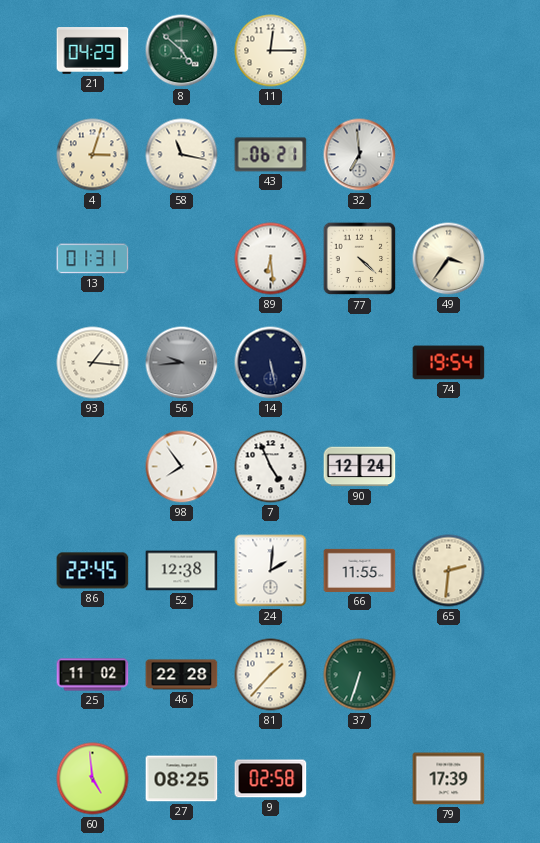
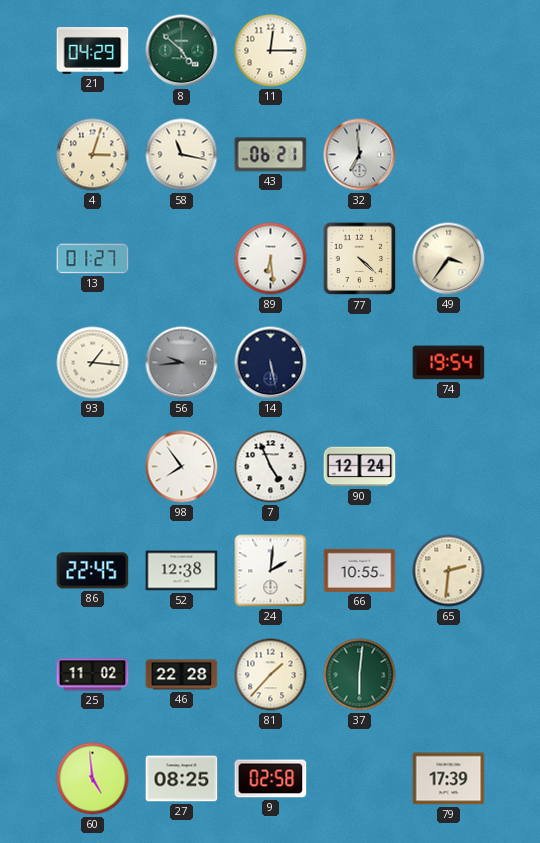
13: 01:31 -> 01:27 (93, 259)
66: 11:55 -> 10:55 (360, 570)
37: 6:33 -> 6:01 (360, 675)
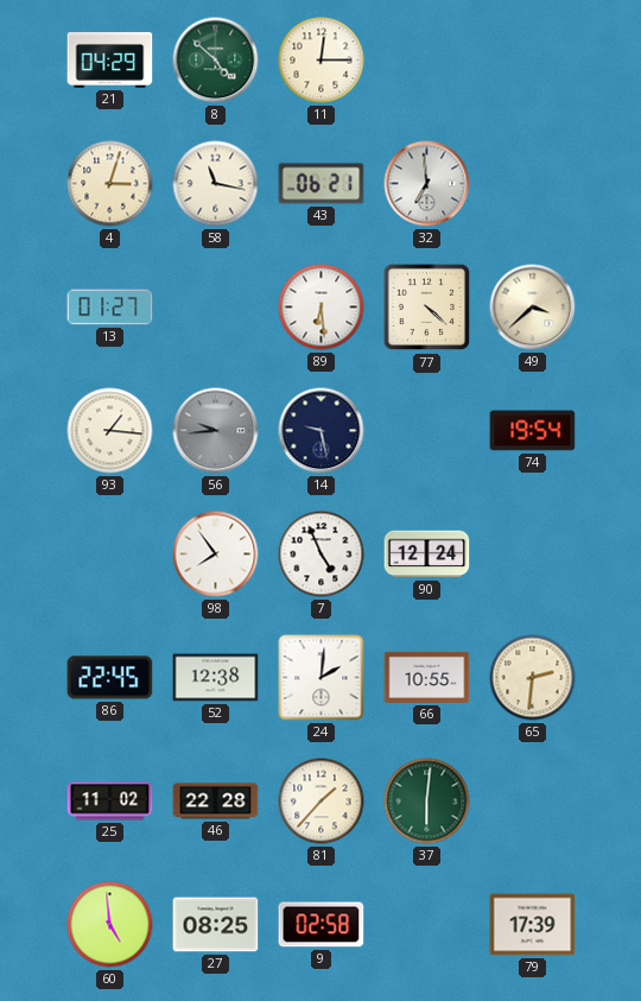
49: 3:36 -> 3:38 (533, 308)
14: 5:28 -> 9:28 (322, 431)
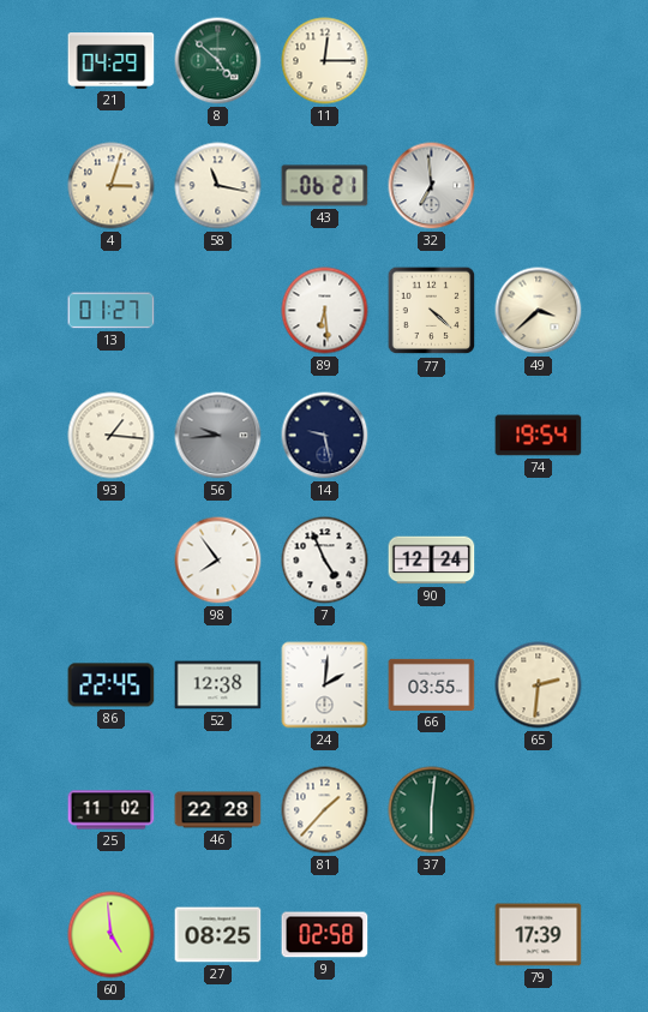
66: 10:55 -> 03:55 (432, 684)
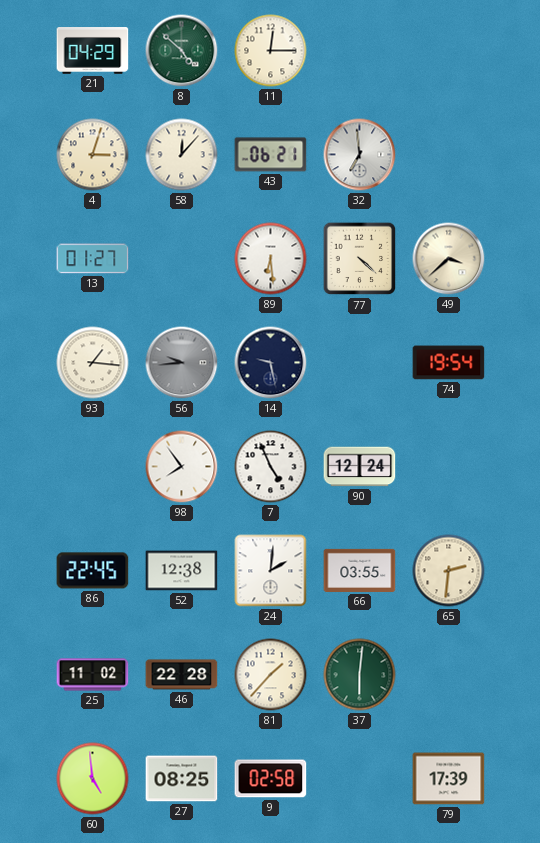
58: 11:17 -> 12:07 (182, 155)
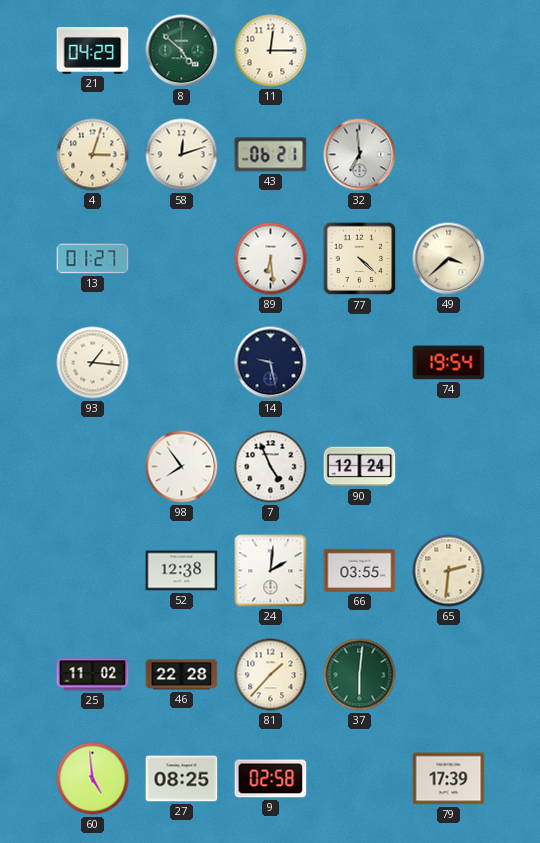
58: 12:07 -> 12:12 (182, 155)
56: 9:44 -> none (182, 363)
86: 22:45 -> none (93, 571)
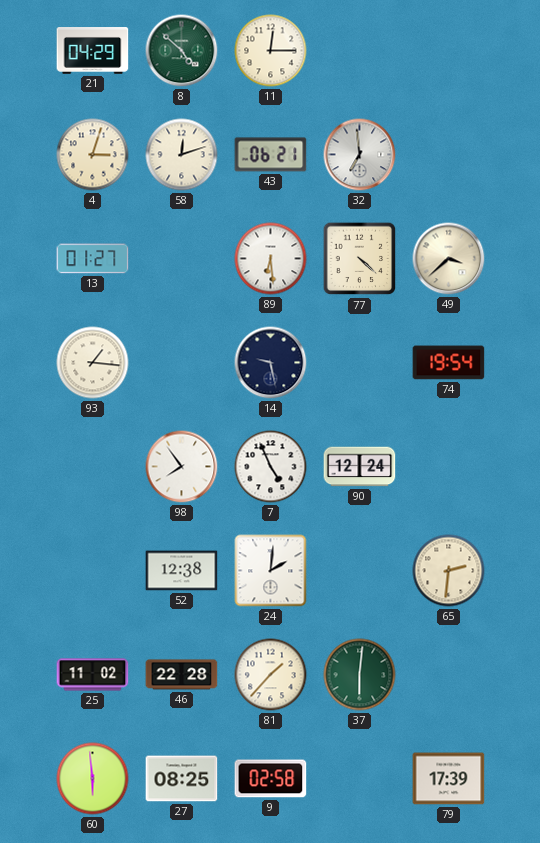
66: 03:55 -> none (360, 570)
60: 4:59 -> 5:59 (93, 779)
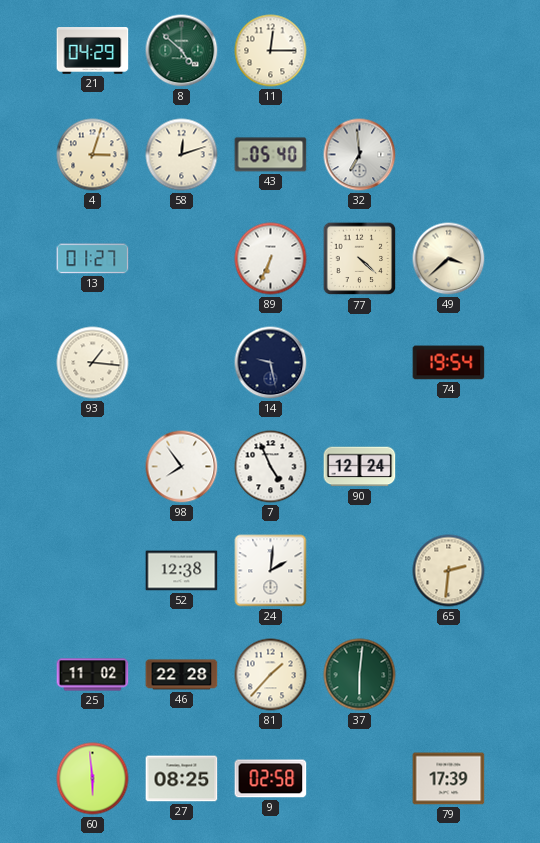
43: 06:21 -> 05:40 (271, 155)
89: 6:29 -> 6:34 (271, 259)
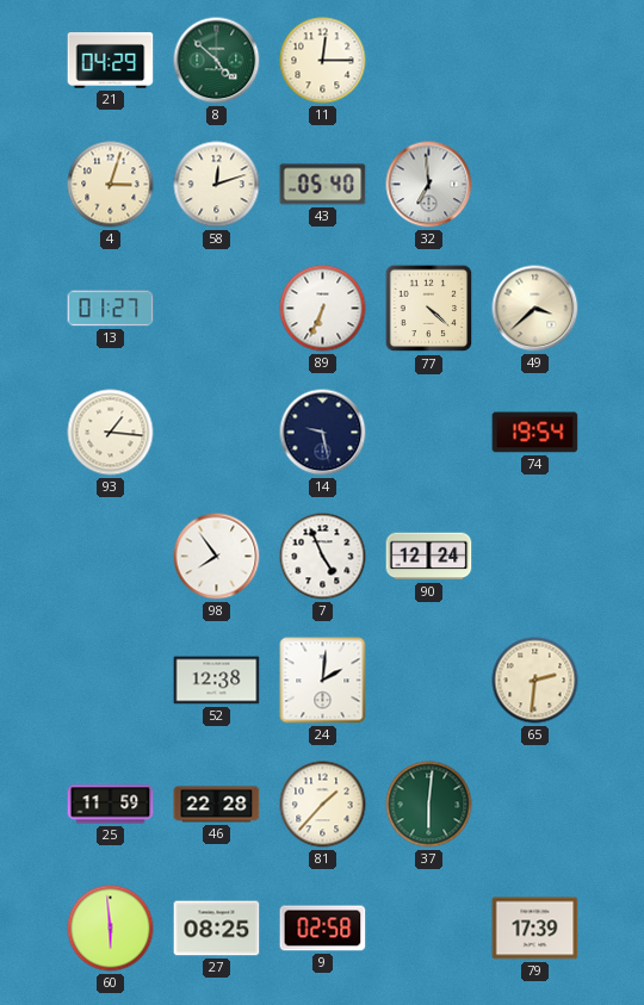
25: 11:02 -> 11:59 (111, 805)
